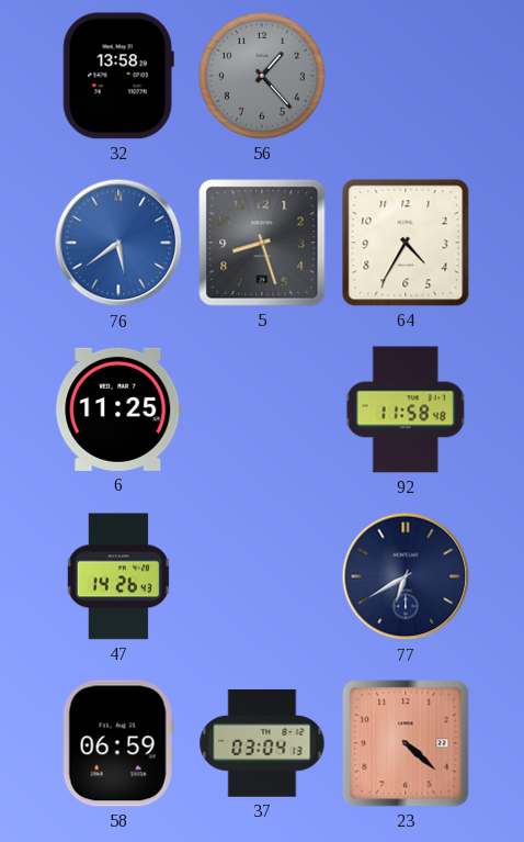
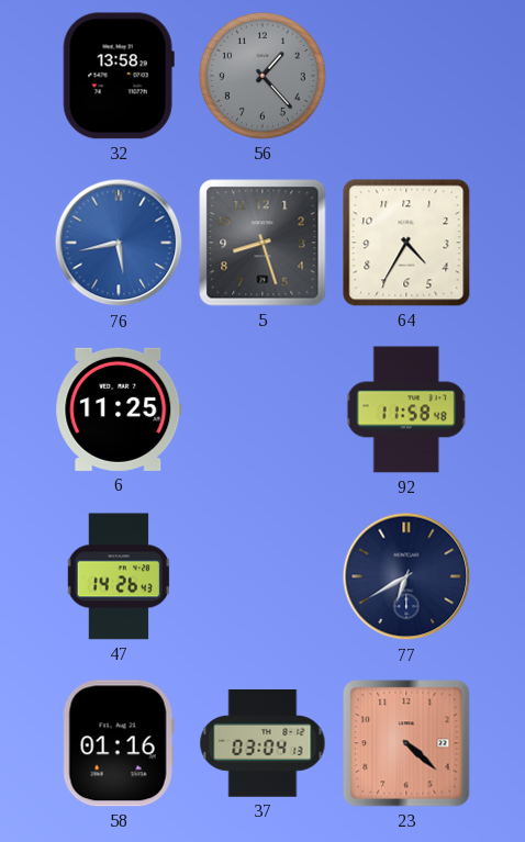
76: 5:39 -> 5:43 (119, 243)
58: 06:59 -> 01:16 (119, 743)
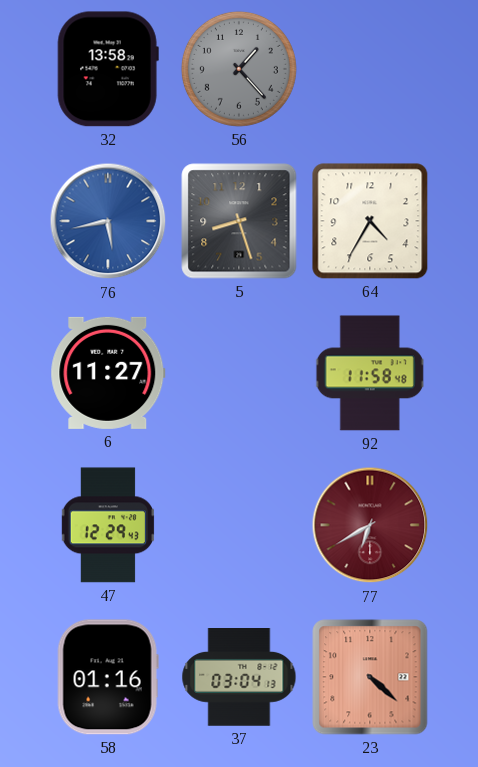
6: 11:25 -> 11:27 (108, 373)
47: 14:26 -> 12:29 (108, 525)
77 dial: navy -> burgundy (370, 525)
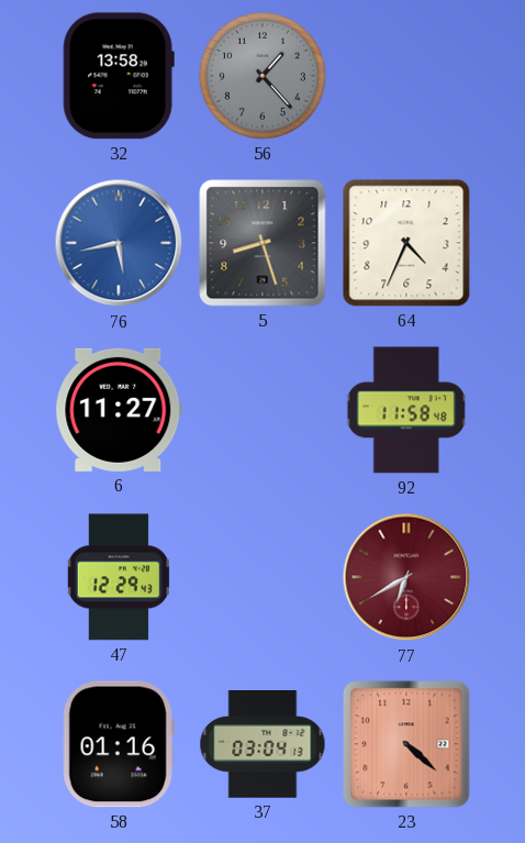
64: 4:35 -> 4:34 (406, 243)
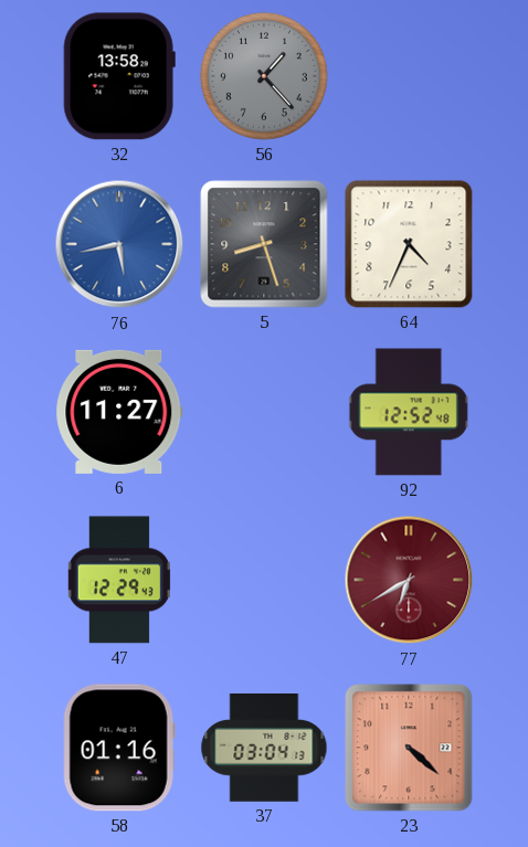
92: 11:58 -> 12:52 (409, 412)
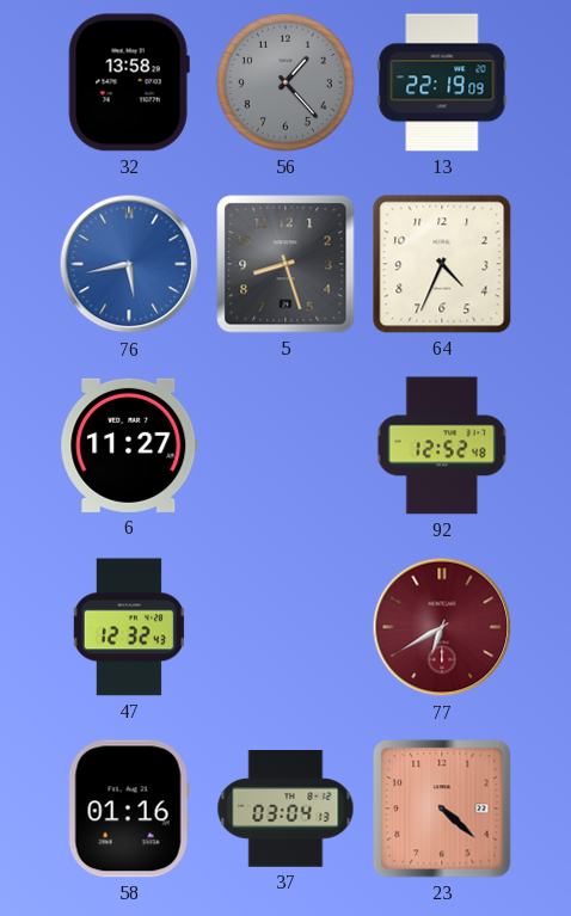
13: none -> 22:19 (442, 82)
47: 12:29 -> 12:32 (129, 627)
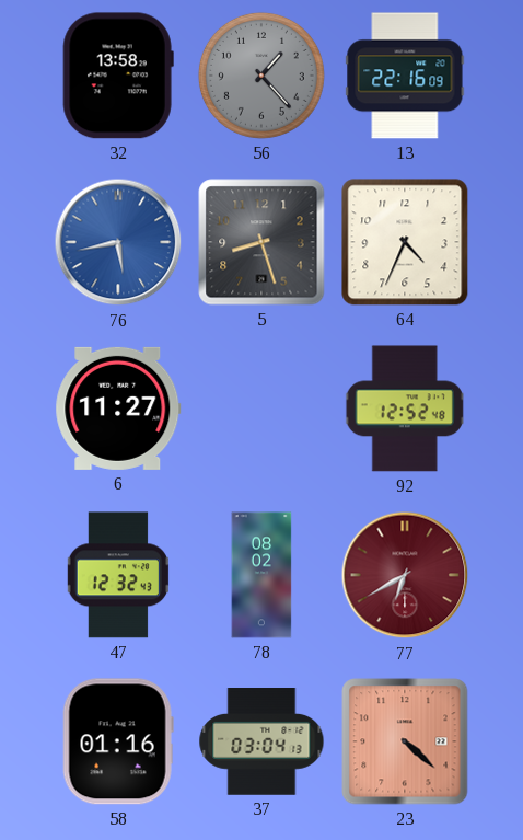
13: 22:19 -> 22:16 (405, 76)
78: none -> 08:02 (261, 575)
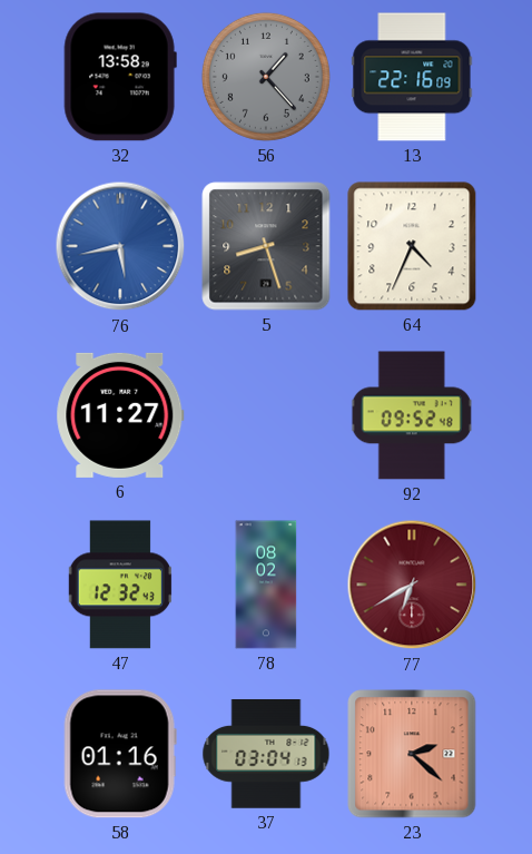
92: 12:52 -> 09:52 (412, 415)
23: 4:22 -> 2:22 (412, 754)
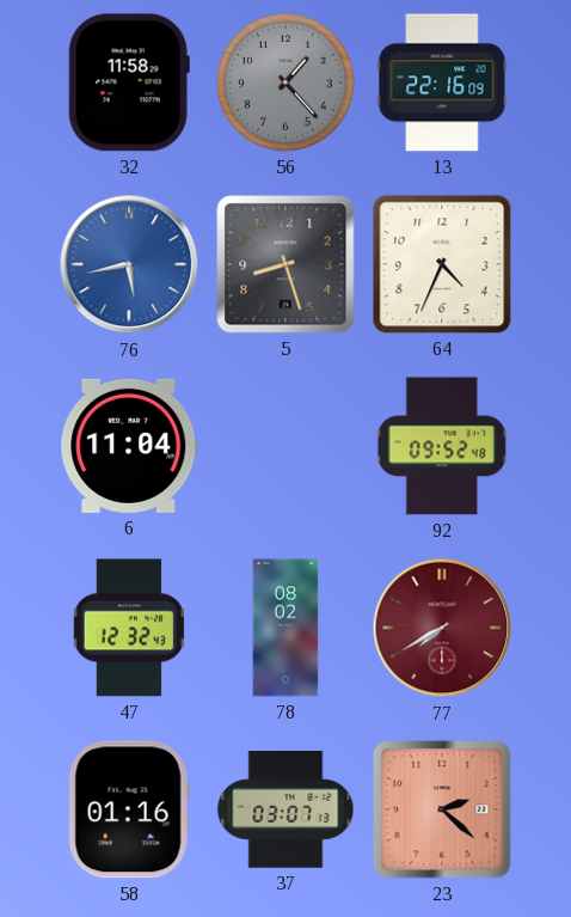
32: 13:58 -> 11:58 (129, 82)
6: 11:27 -> 11:04 (129, 446)
77: 6:40 -> 7:40 (442, 628)
37: 03:04 -> 03:07 (285, 811)
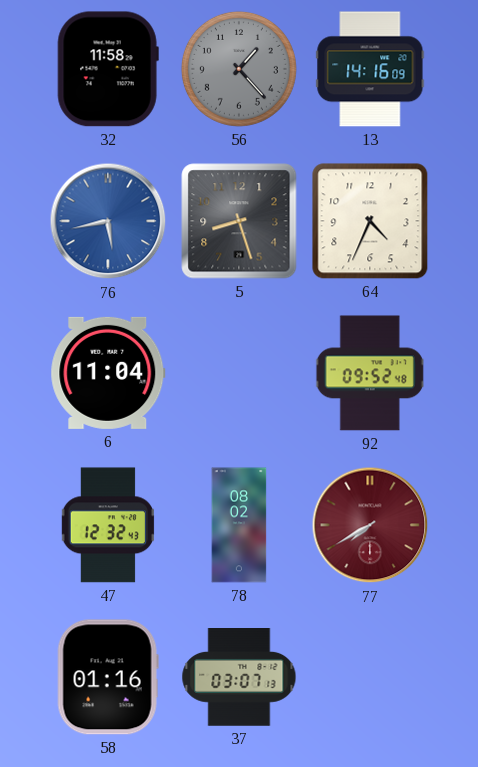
13: 22:16 -> 14:16 (370, 69)
23: 2:22 -> none (442, 809)
